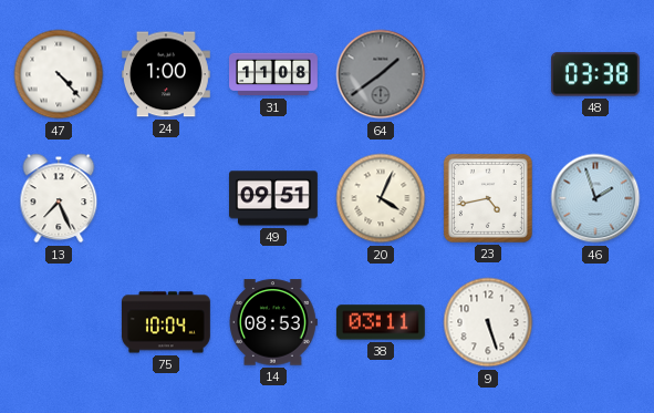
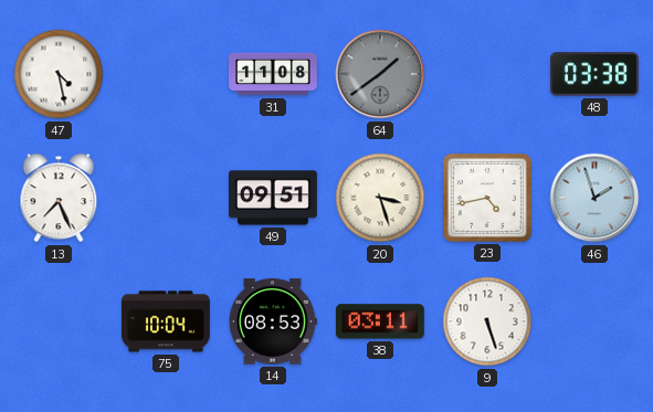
47: 4:23 -> 4:28 (59, 74)
24: 1:00 -> none (166, 74)
20: 4:04 -> 3:27 (380, 198)
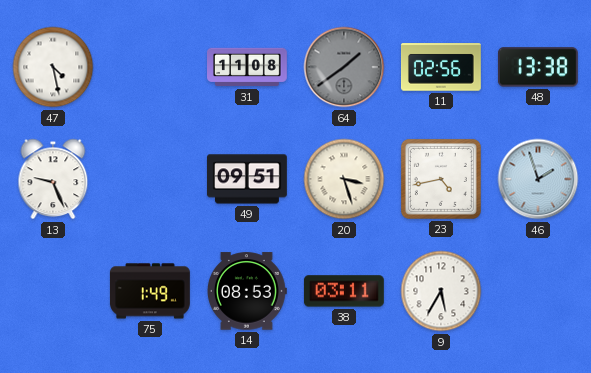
11: none -> 02:56 (441, 67)
48: 03:38 -> 13:38 (538, 67)
13: 7:26 -> 9:26 (53, 179)
75: 10:04 -> 1:49 (150, 291)
9: 5:27 -> 5:35 (441, 291)
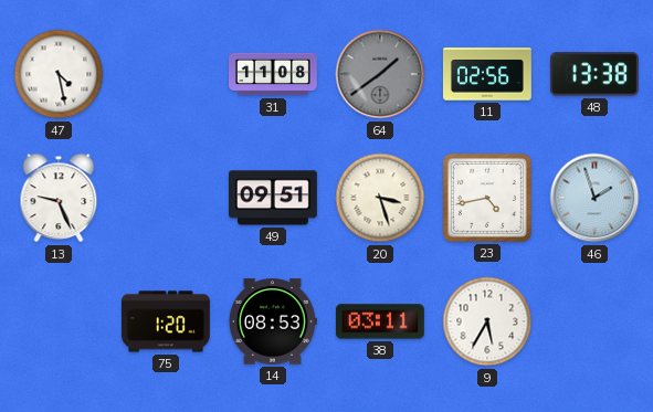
75: 1:49 -> 1:20 (166, 321)
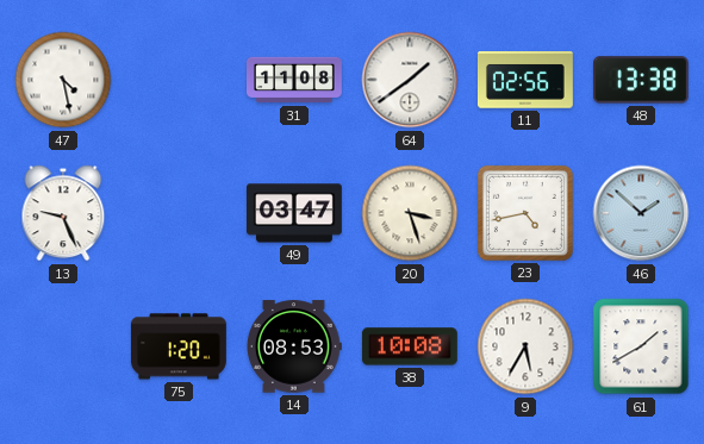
64 dial: grey -> white (410, 80)
49: 09:51 -> 03:47 (295, 213)
46: 1:57 -> 1:52 (641, 213)
38: 03:11 -> 10:08 (410, 346)
61: none -> 1:40 (641, 346)
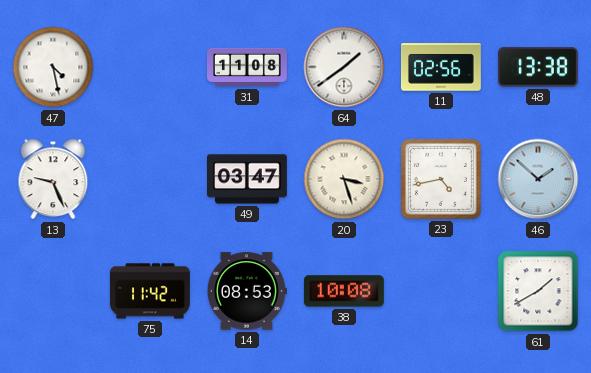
75: 1:20 -> 11:42 (150, 291)
9: 5:35 -> none (525, 346)
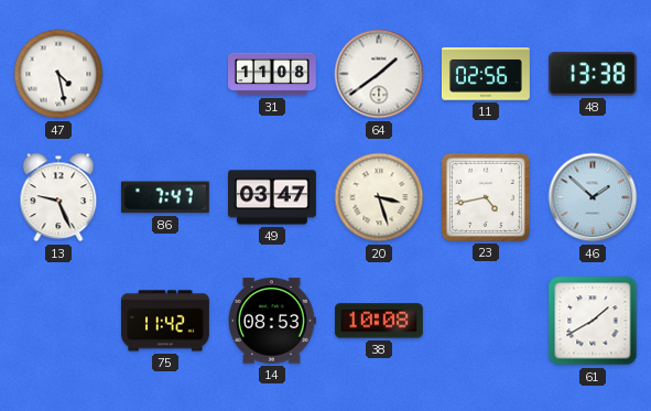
86: none -> 7:47 (165, 197)
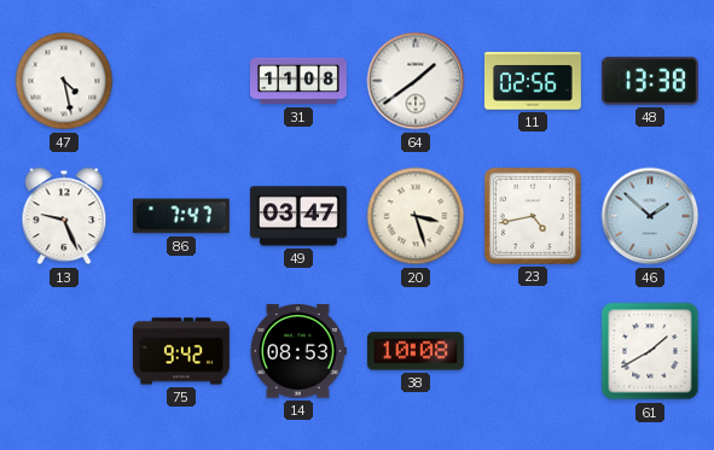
75: 11:42 -> 9:42 (181, 351)
